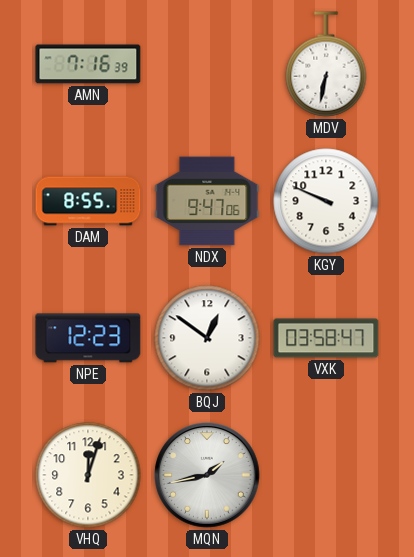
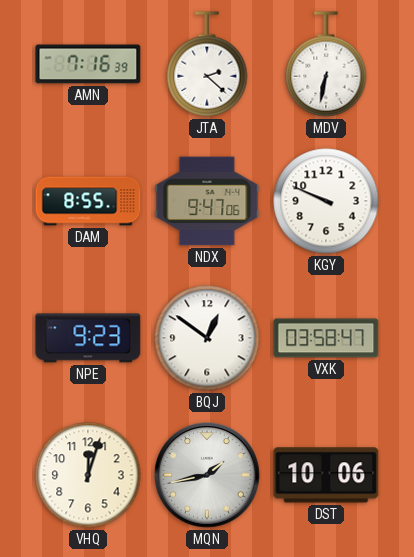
JTA: none -> 2:22 (207, 64)
NPE: 12:23 -> 9:23 (88, 338)
DST: none -> 10:06 (326, 475)
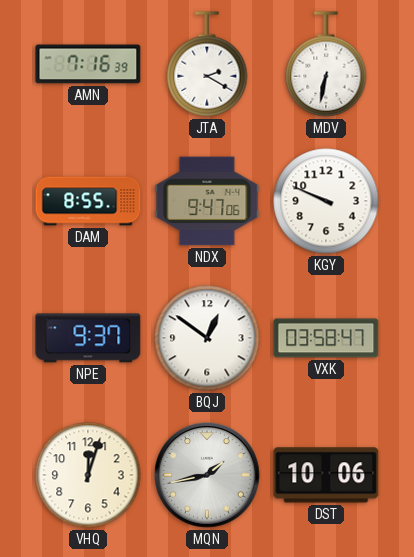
JTA: 2:22 -> 2:20 (207, 64)
NPE: 9:23 -> 9:37 (88, 338)
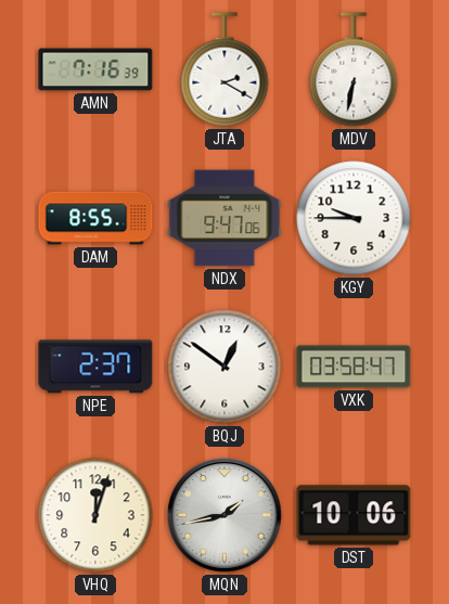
KGY: 9:49 -> 9:45 (354, 218)
NPE: 9:37 -> 2:37 (95, 367)
